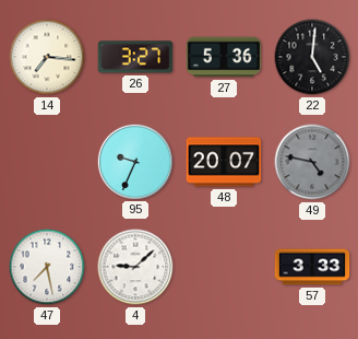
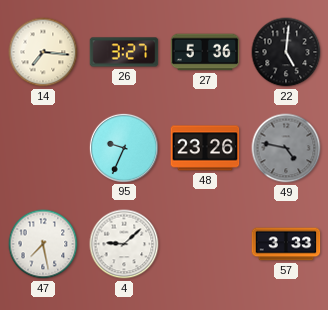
48: 20:07 -> 23:26 (205, 148)
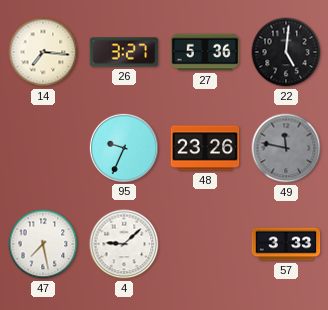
49: 4:47 -> 11:47 (286, 148)
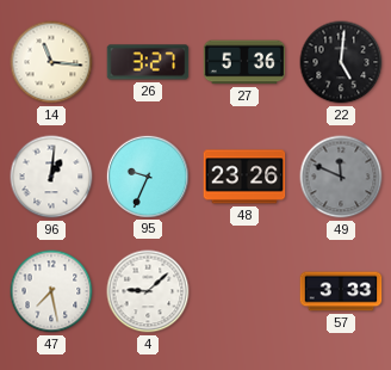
14: 7:16 -> 11:16 (51, 62)
96: none -> 1:01 (51, 177)
49: 11:47 -> 11:49 (341, 177)
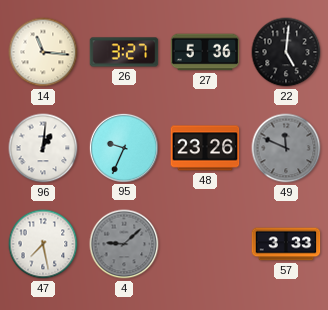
4 dial: white -> grey (124, 244)
